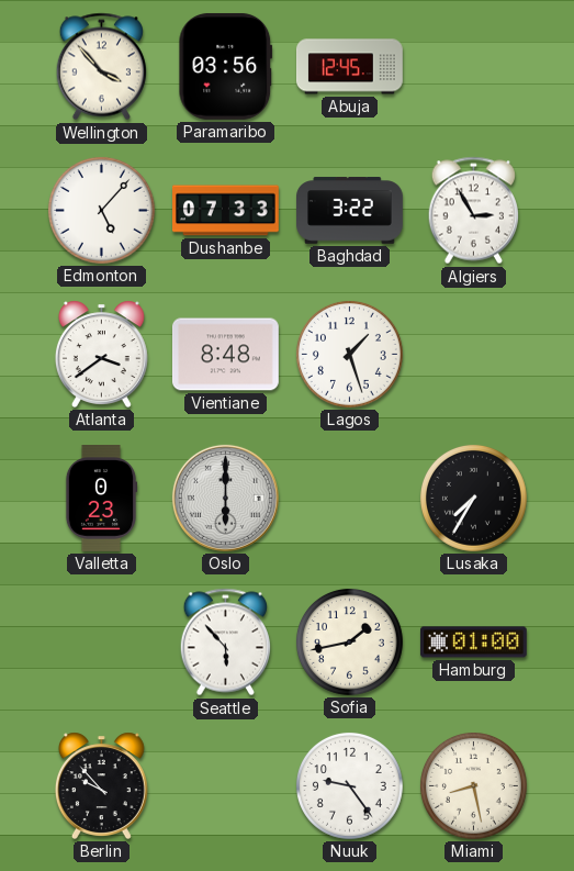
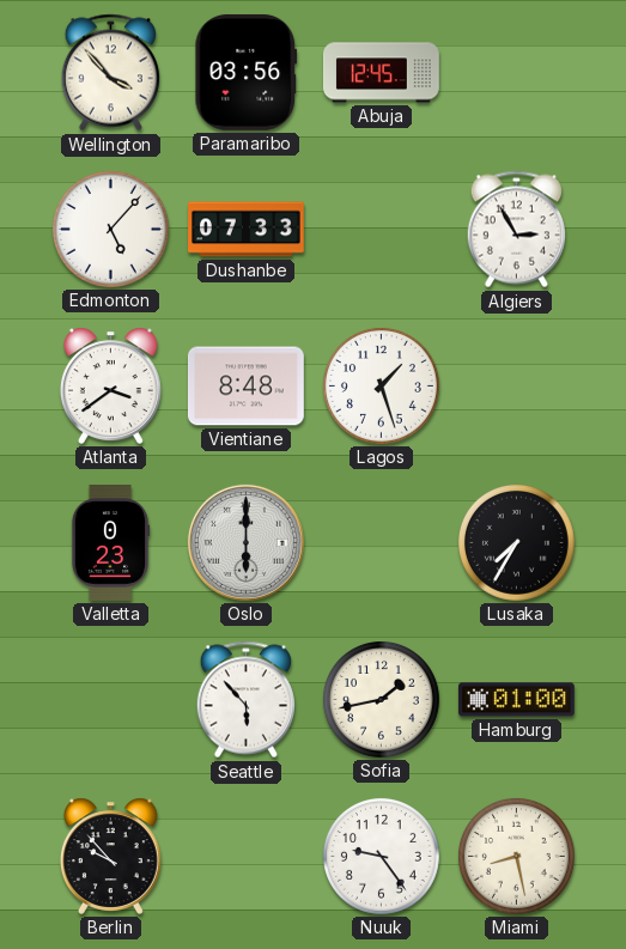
Baghdad: 3:22 -> none (350, 211)
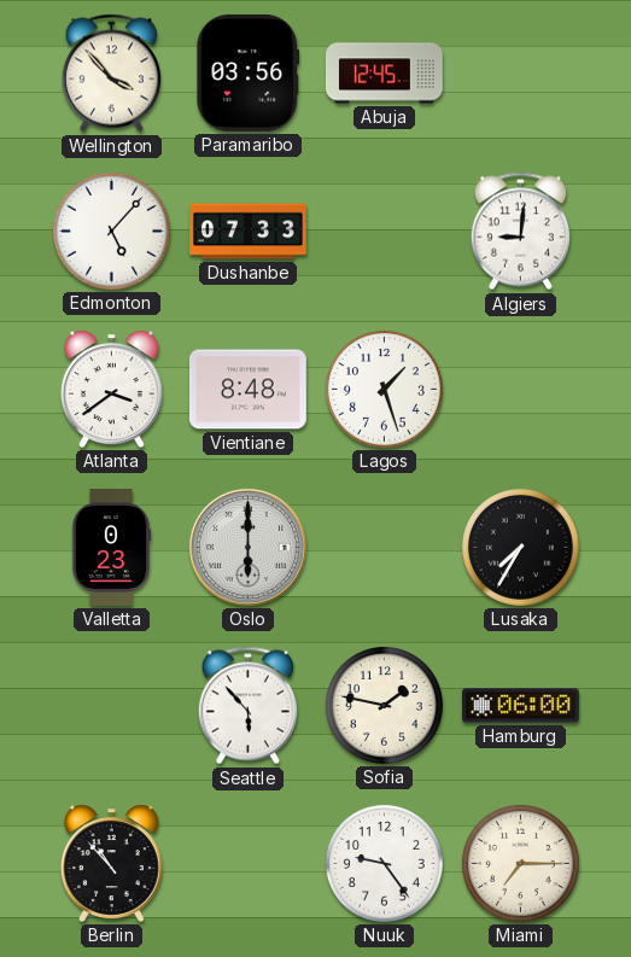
Algiers: 2:55 -> 9:01 (520, 232)
Sofia: 1:43 -> 1:47 (384, 705)
Hamburg: 01:00 -> 06:00 (520, 706)
Berlin: 9:53 -> 10:53 (111, 863)
Miami: 8:28 -> 7:15 (520, 863)
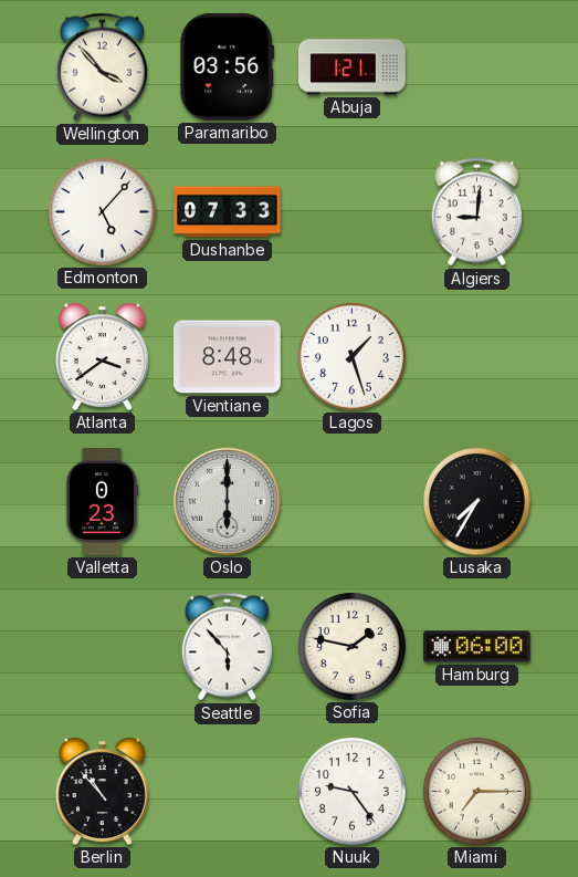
Abuja: 12:45 -> 1:21 (353, 67)
